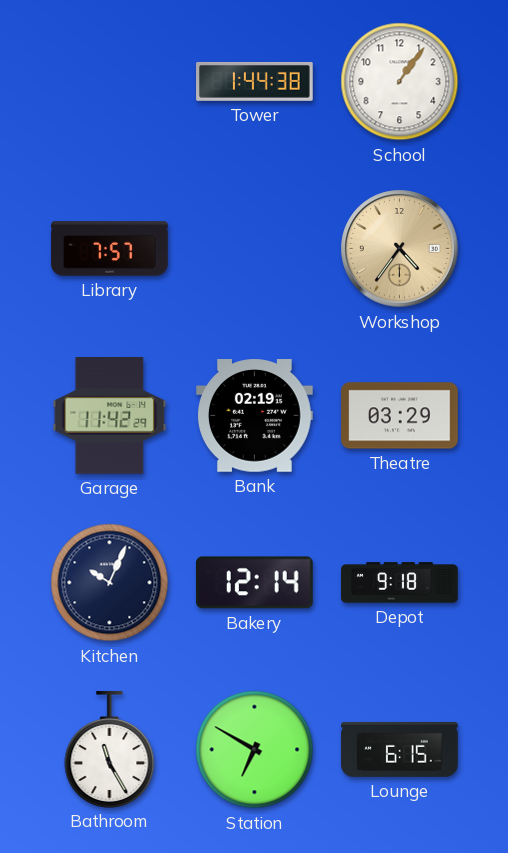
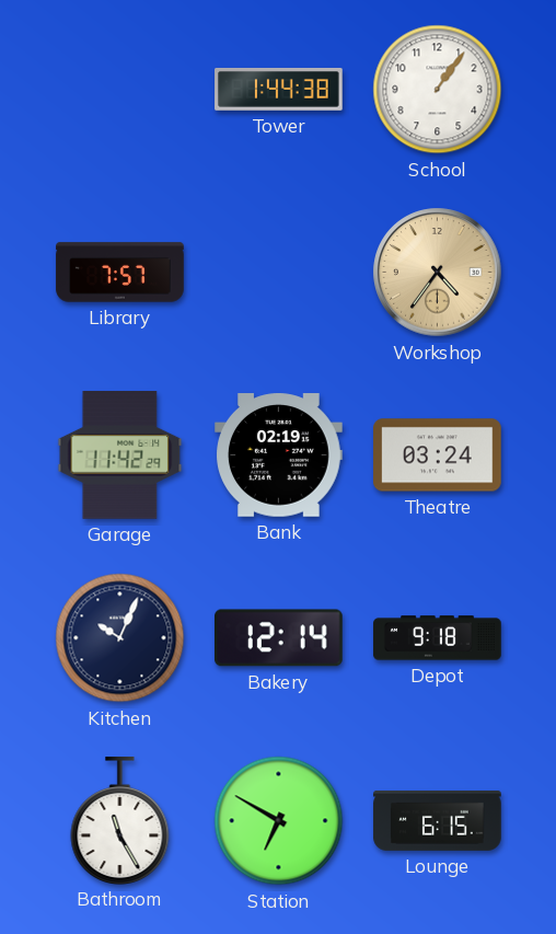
Theatre: 03:29 -> 03:24 (438, 456)
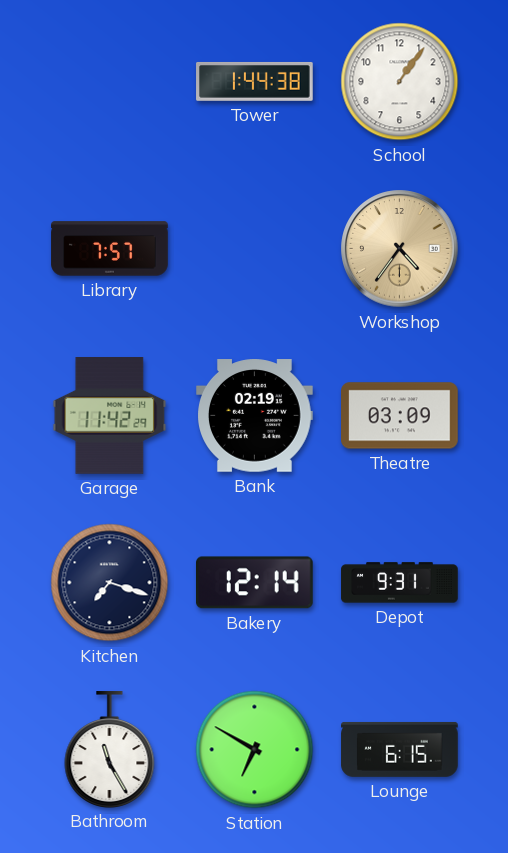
Theatre: 03:24 -> 03:09 (400, 416)
Kitchen: 10:04 -> 7:18 (110, 583)
Depot: 9:18 -> 9:31 (400, 583)
